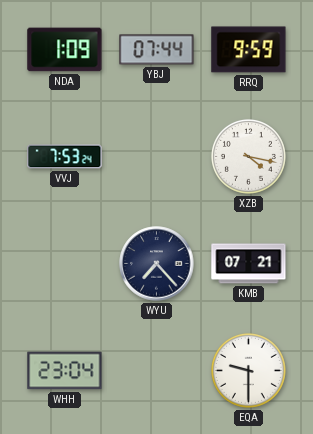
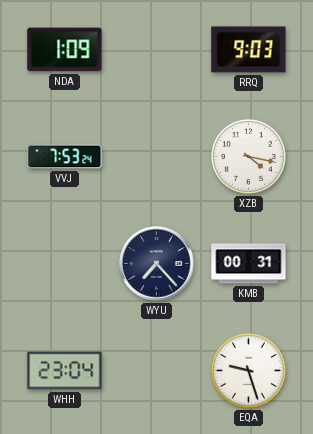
YBJ: 07:44 -> none (157, 50)
RRQ: 9:59 -> 9:03 (249, 50)
KMB: 07:21 -> 00:31 (249, 264)
EQA: 9:30 -> 9:27 (248, 370)
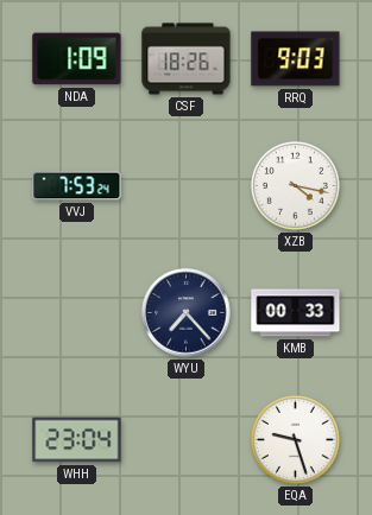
CSF: none -> 18:26 (187, 59)
KMB: 00:31 -> 00:33 (296, 313)
